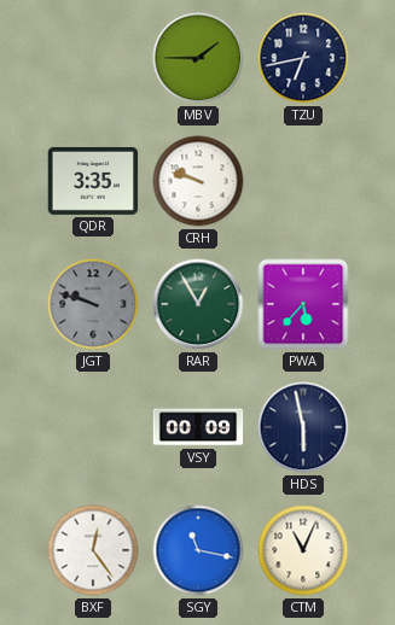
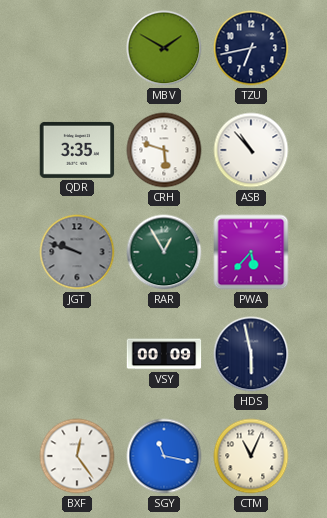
MBV: 1:45 -> 1:50 (164, 48)
CRH: 9:48 -> 5:48 (164, 150)
ASB: none -> 10:53 (251, 150)
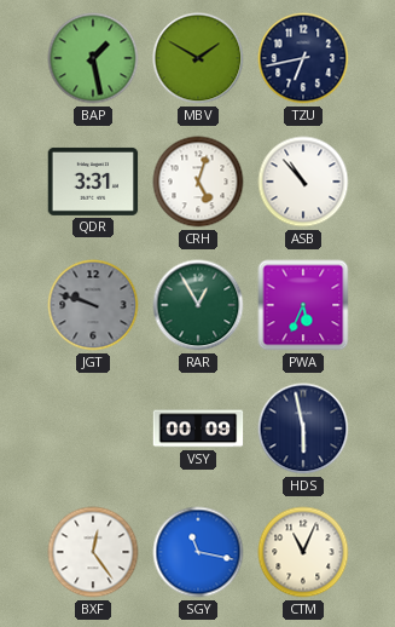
BAP: none -> 1:28 (93, 58)
QDR: 3:35 -> 3:31 (93, 182)
CRH: 5:48 -> 5:03 (198, 182)
PWA: 5:37 -> 5:34 (303, 305)
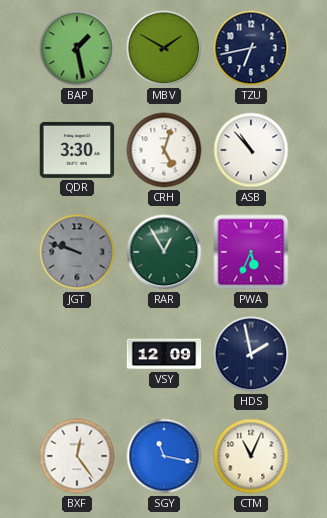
QDR: 3:31 -> 3:30 (77, 150)
VSY: 00:09 -> 12:09 (164, 354)
HDS: 5:58 -> 1:58 (251, 354)
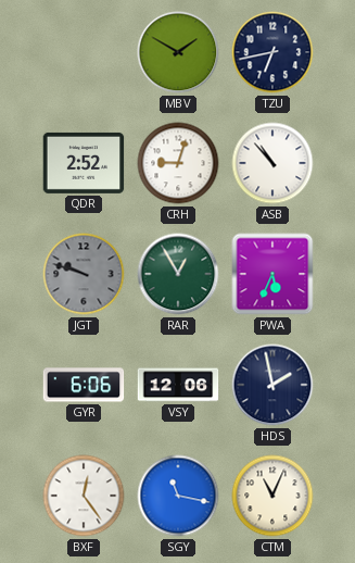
BAP: 1:28 -> none (77, 48)
QDR: 3:30 -> 2:52 (84, 163)
CRH: 5:03 -> 9:03 (178, 163)
GYR: none -> 6:06 (84, 385)
VSY: 12:09 -> 12:06 (178, 385)
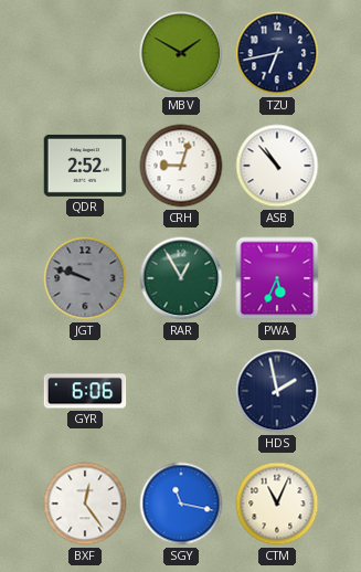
VSY: 12:06 -> none (178, 385)
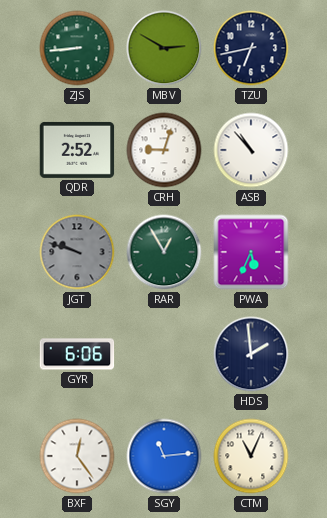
ZJS: none -> 8:44 (77, 48)
MBV: 1:50 -> 2:50 (164, 48)
HDS: 1:58 -> 1:59 (251, 354)
SGY: 11:17 -> 11:14 (164, 456)
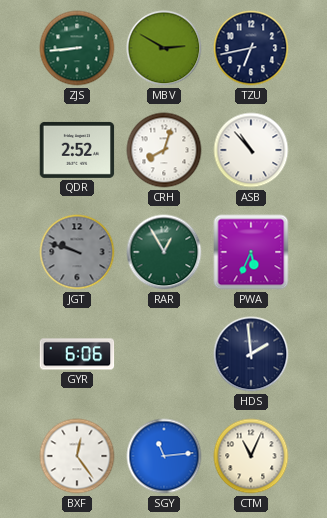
CRH: 9:03 -> 8:03 (164, 150)
